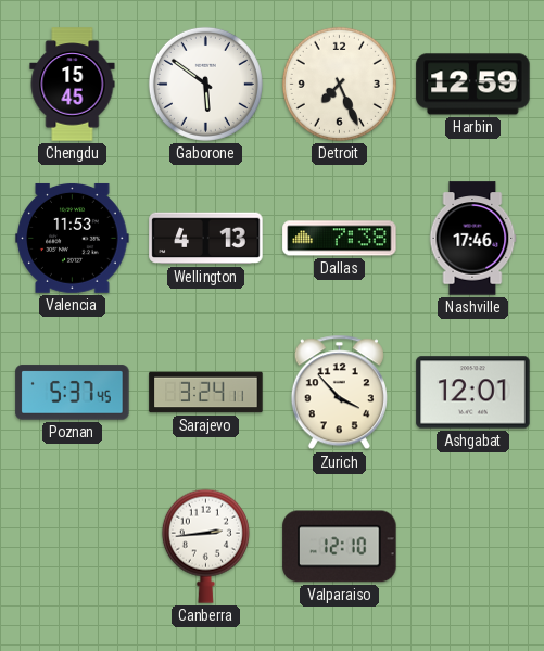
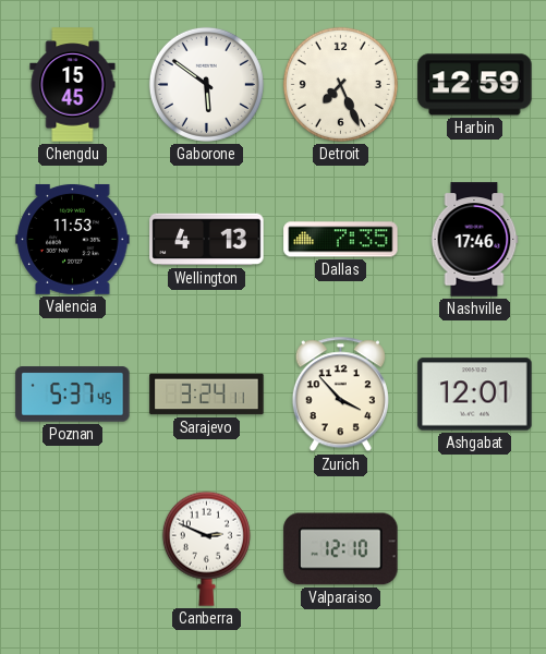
Dallas: 7:38 -> 7:35 (341, 240)
Canberra: 2:44 -> 2:49 (206, 548)
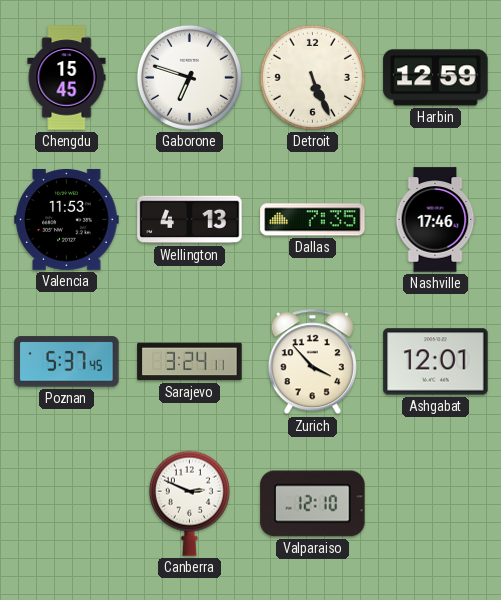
Gaborone: 5:51 -> 6:48 (189, 77)
Detroit: 7:26 -> 5:26 (312, 77)
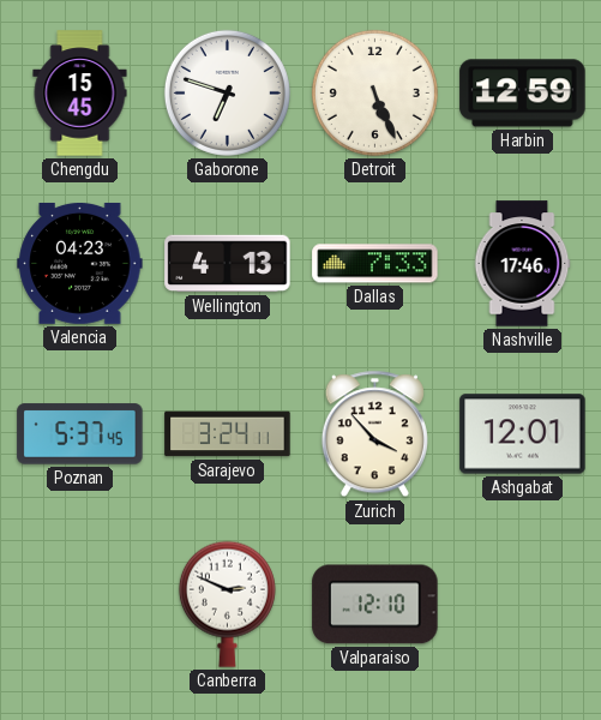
Valencia: 11:53 -> 04:23 (80, 263)
Dallas: 7:35 -> 7:33 (375, 264)
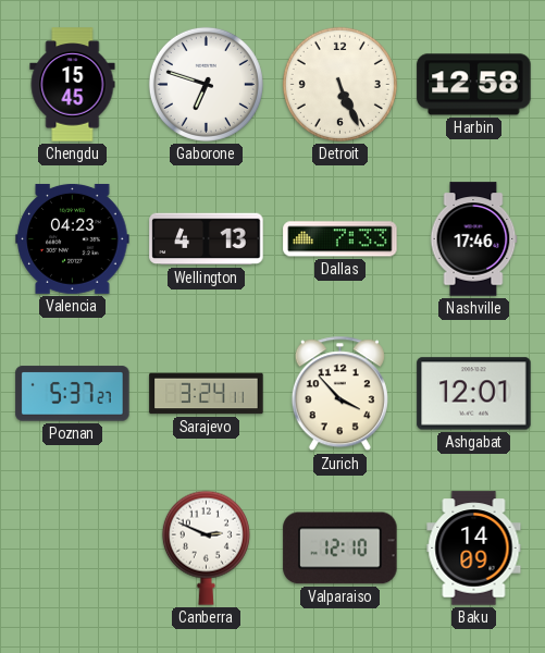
Harbin: 12:59 -> 12:58 (474, 85)
Poznan: 5:37:45 -> 5:37:27 (73, 394)
Baku: none -> 14:09 (474, 549)
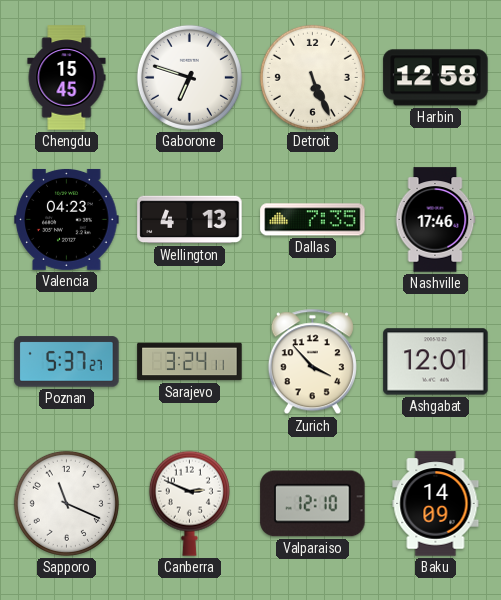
Dallas: 7:33 -> 7:35 (313, 220)
Sapporo: none -> 11:19 (66, 503)
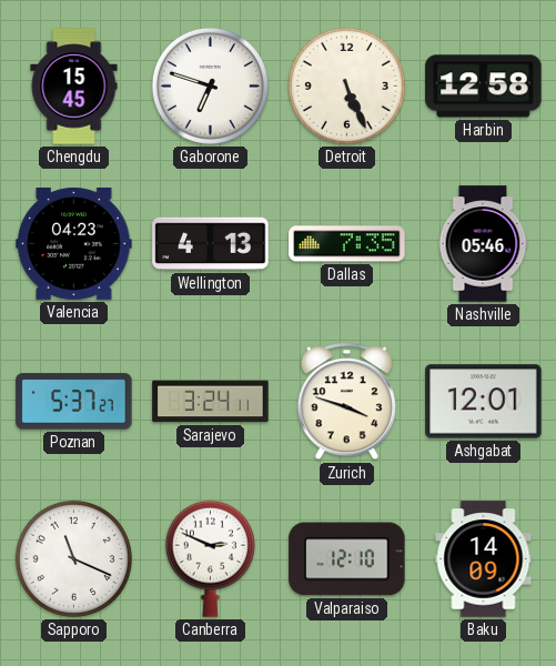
Nashville: 17:46 -> 05:46 (483, 244)
Zurich: 3:53 -> 3:48 (346, 402)
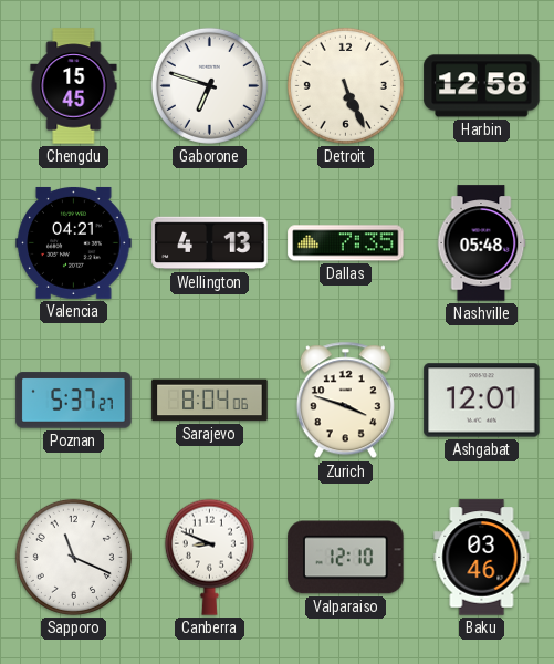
Valencia: 04:23 -> 04:21 (74, 242)
Nashville: 05:46 -> 05:48 (481, 243)
Sarajevo: 3:24 -> 8:04 (210, 401)
Canberra: 2:49 -> 8:49 (209, 557)
Baku: 14:09 -> 03:46 (482, 558)
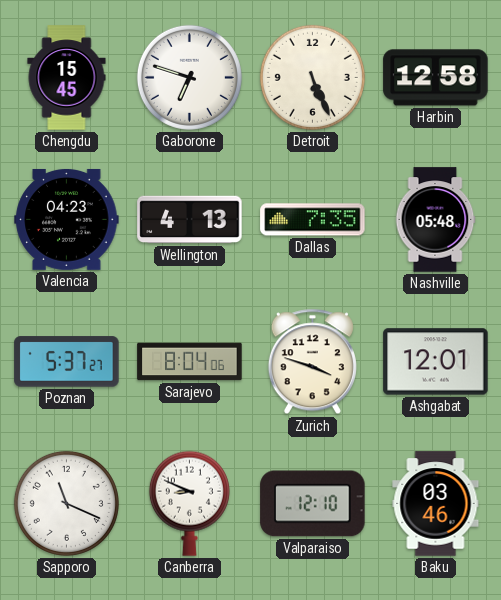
Valencia: 04:21 -> 04:23 (67, 219)
